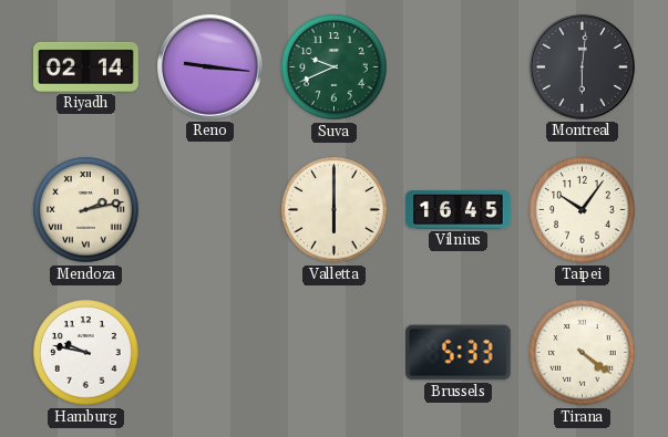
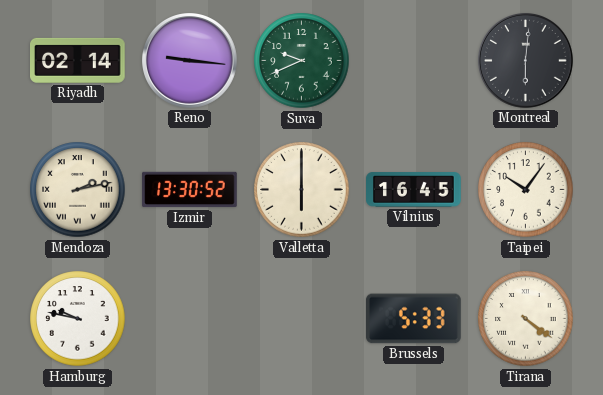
Izmir: none -> 13:30 (190, 190)
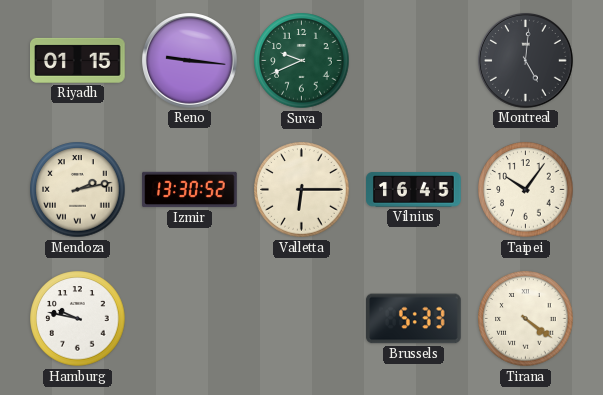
Riyadh: 02:14 -> 01:15 (78, 60)
Montreal: 6:01 -> 5:01 (526, 61)
Valletta: 6:00 -> 6:15 (302, 190)
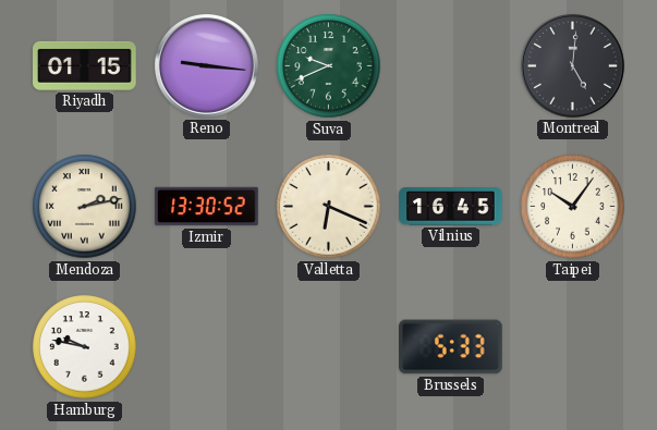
Valletta: 6:15 -> 6:19 (329, 207)
Tirana: 4:21 -> none (526, 319)
